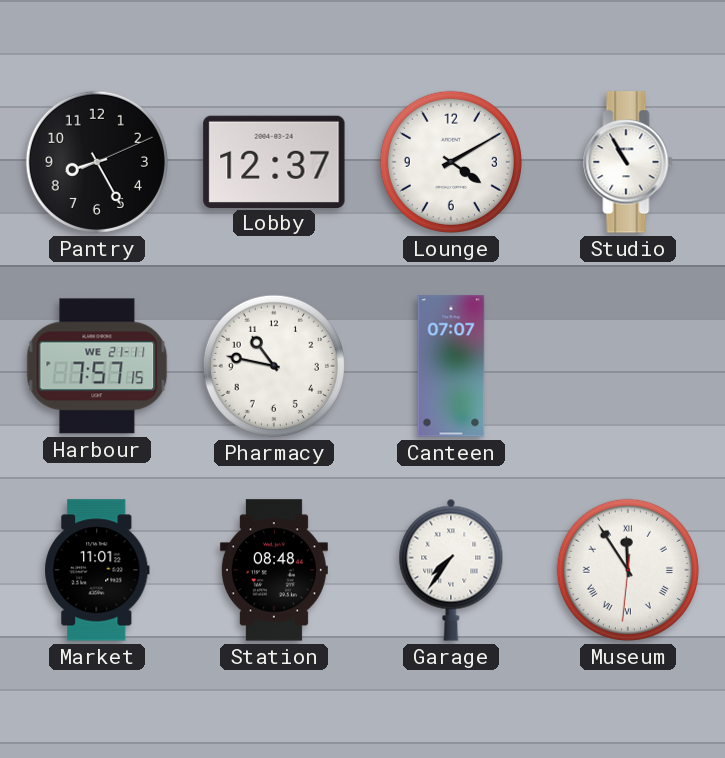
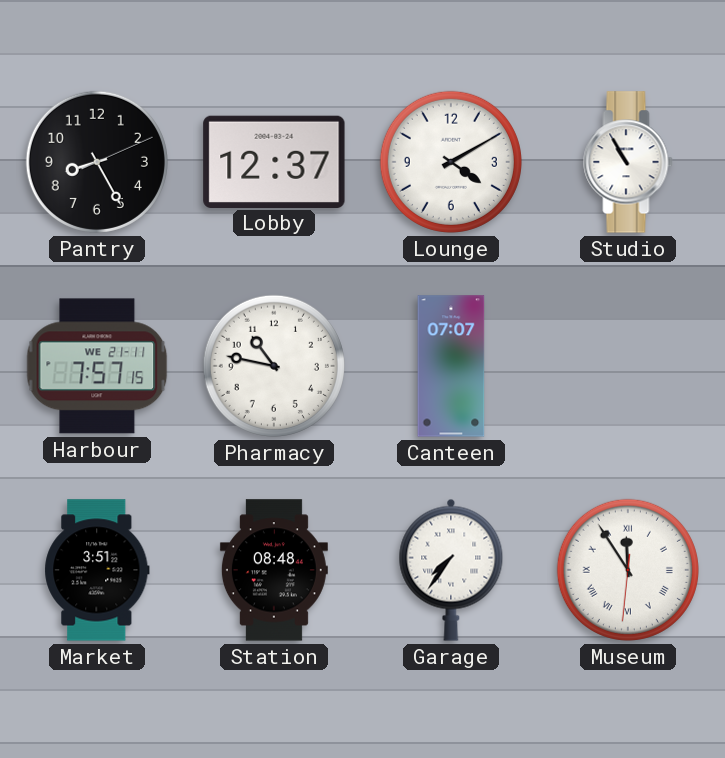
Market: 11:01 -> 3:51 (97, 570)
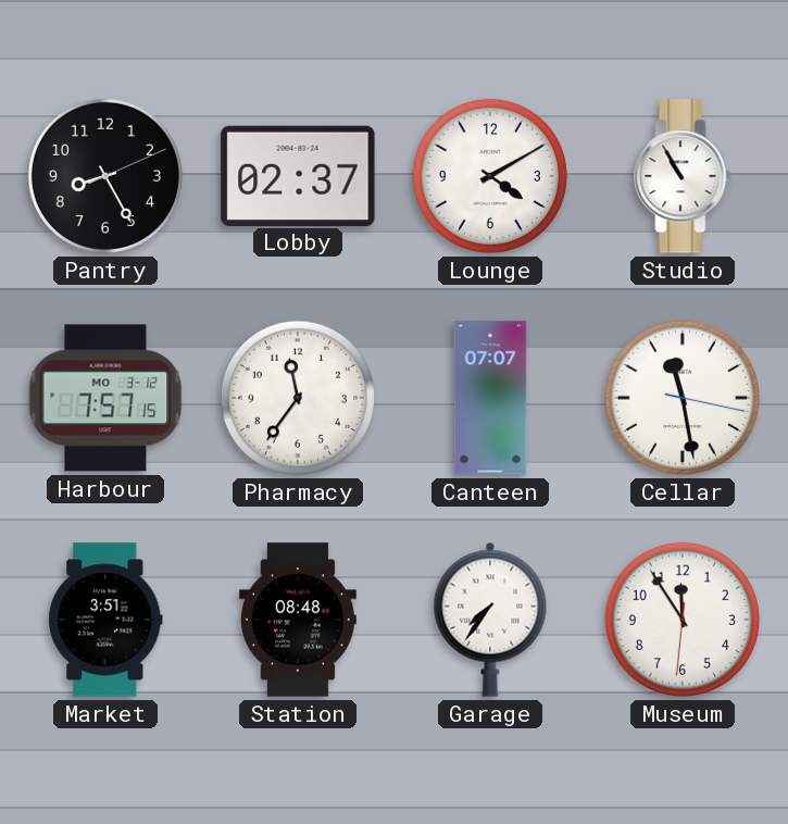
Lobby: 12:37 -> 02:37 (298, 175)
Harbour date: WE 21-11 -> MO 3-12 (105, 398)
Pharmacy: 10:47 -> 11:36 (298, 398)
Cellar: none -> 11:28 (683, 398)
Museum numerals: Roman -> Arabic (683, 620)
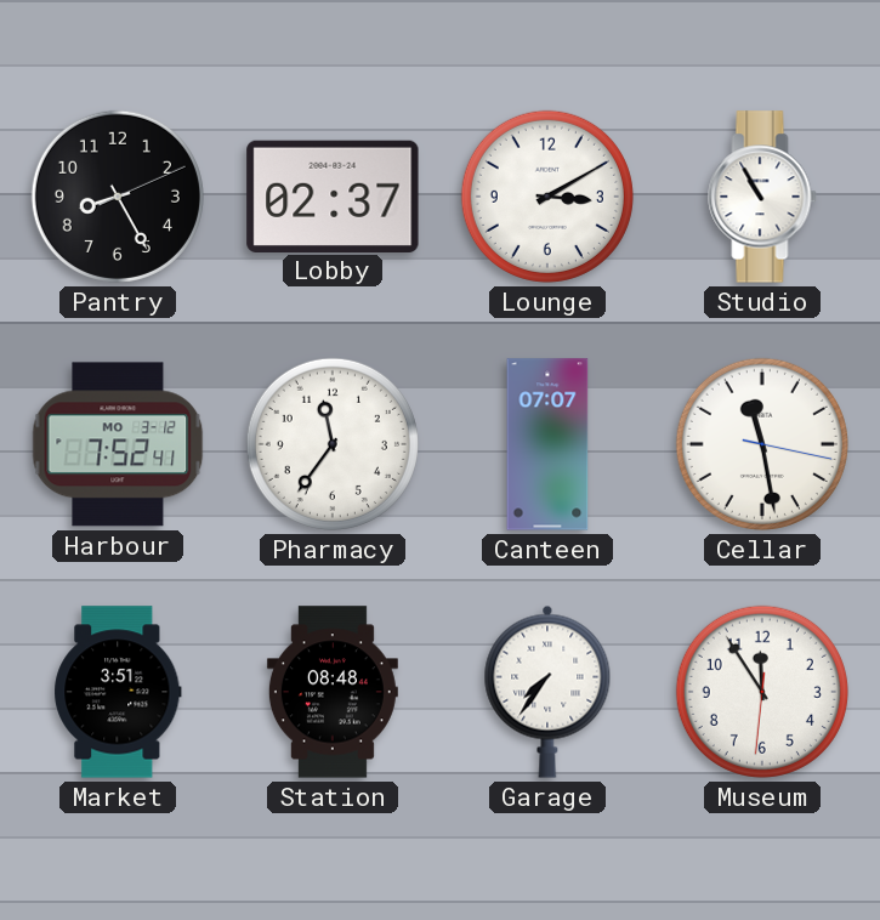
Lounge: 4:10 -> 3:10 (547, 197)
Harbour: 7:57 -> 7:52 (118, 444)
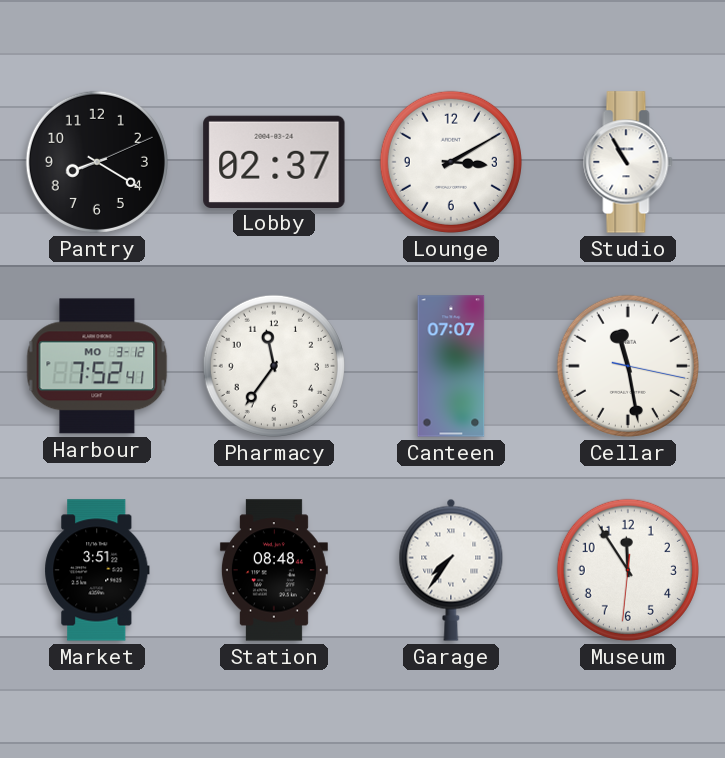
Pantry: 8:25 -> 8:20 (97, 162)
